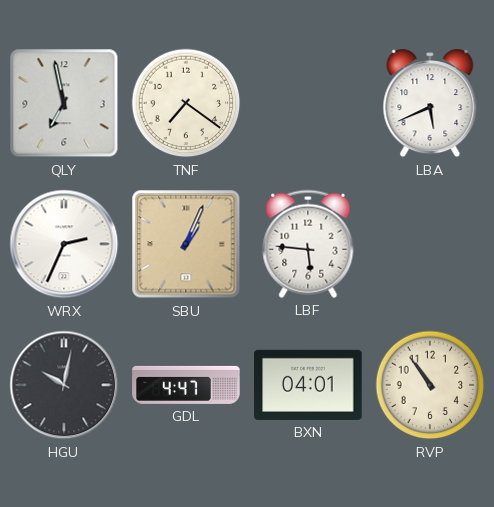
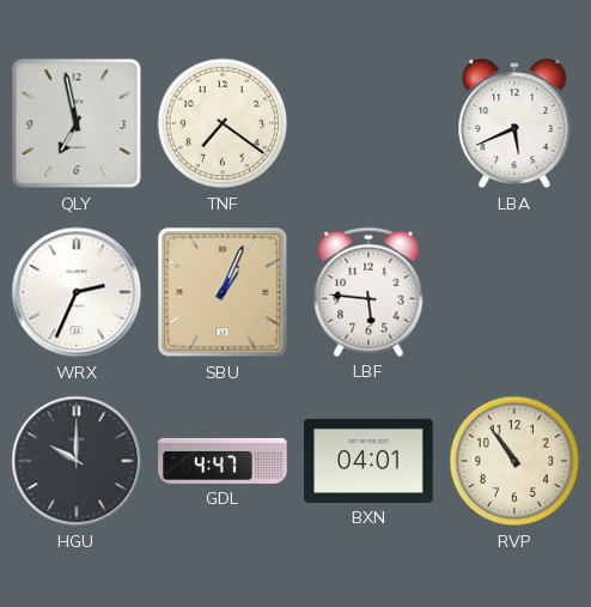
HGU: 10:02 -> 10:00 (77, 461)
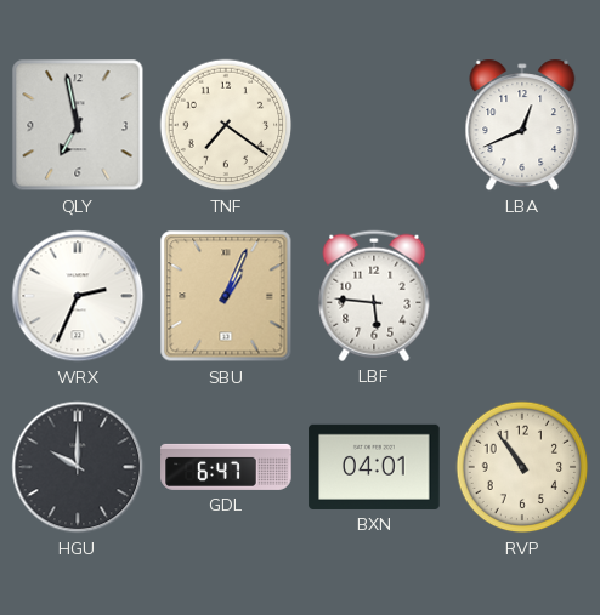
LBA: 5:41 -> 12:41 (522, 125)
GDL: 4:47 -> 6:47 (226, 467)
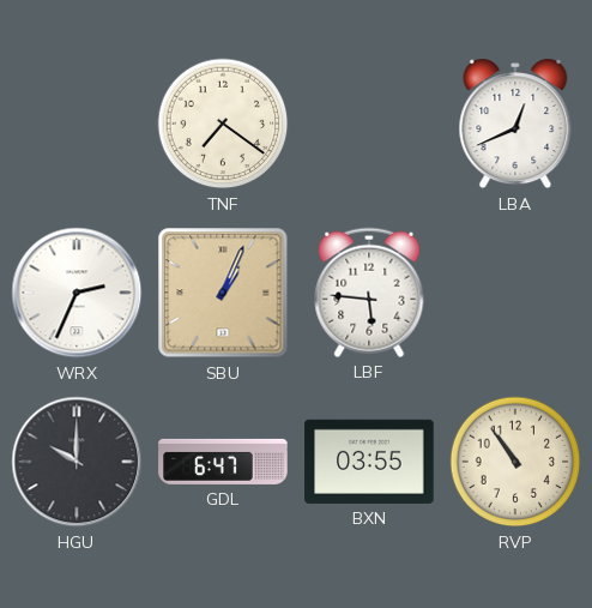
QLY: 6:58 -> none (78, 125)
BXN: 04:01 -> 03:55 (369, 462)
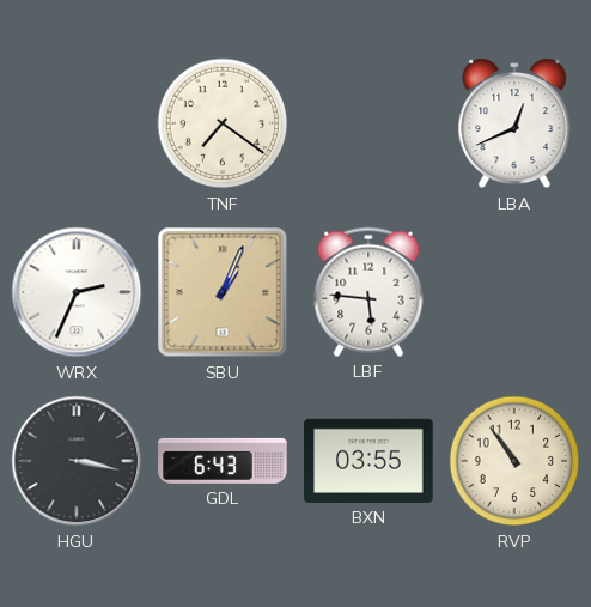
HGU: 10:00 -> 3:17 (77, 461)
GDL: 6:47 -> 6:43 (223, 461)
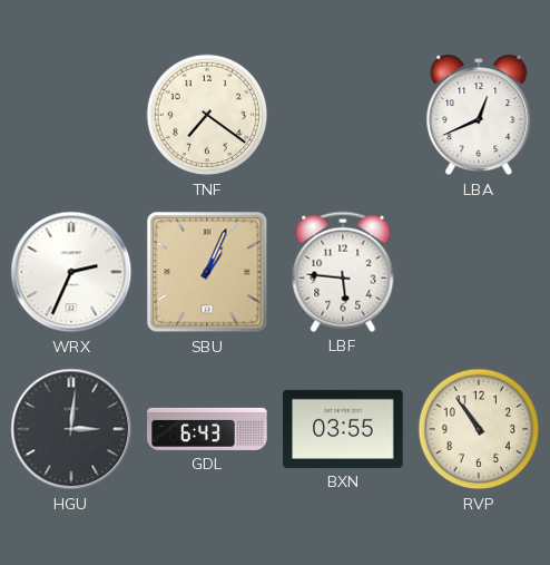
HGU: 3:17 -> 3:01 (71, 429)
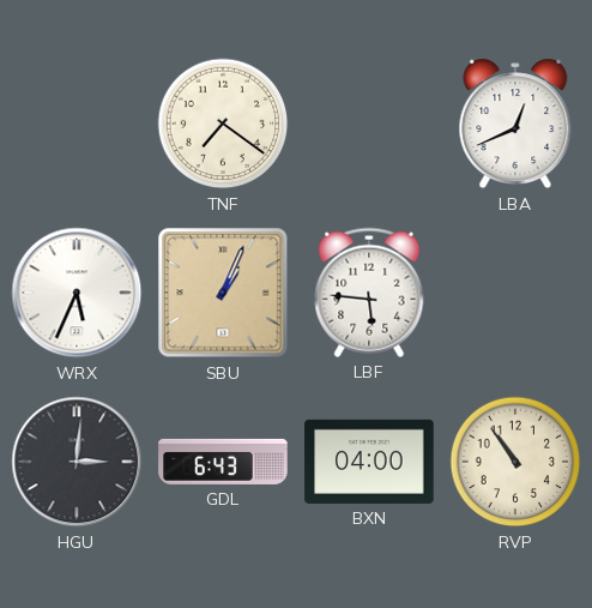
WRX: 2:34 -> 5:34 (77, 293)
BXN: 03:55 -> 04:00 (369, 462)
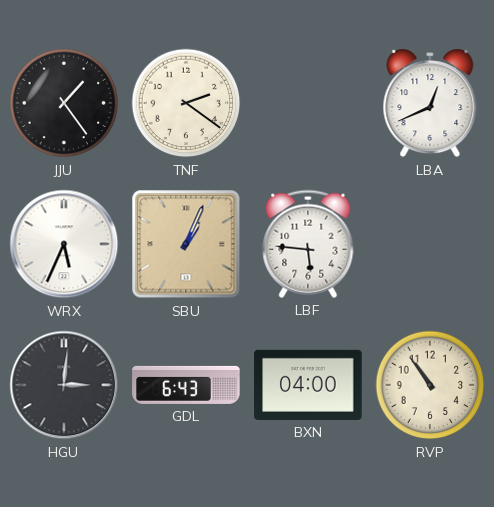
JJU: none -> 1:24 (64, 103)
TNF: 7:21 -> 2:21 (186, 103)
